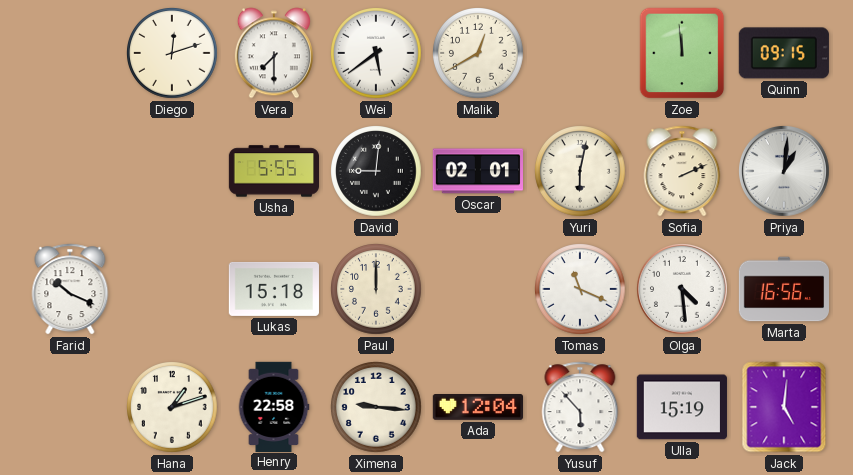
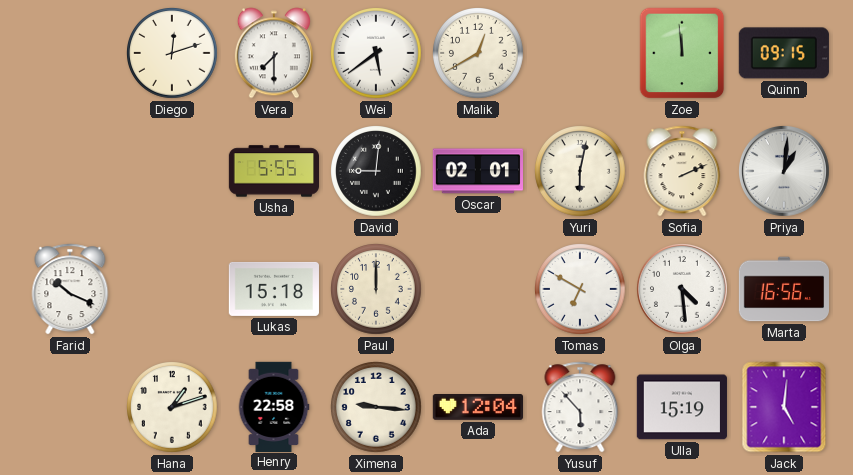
Tomas: 11:19 -> 6:50 (581, 290)
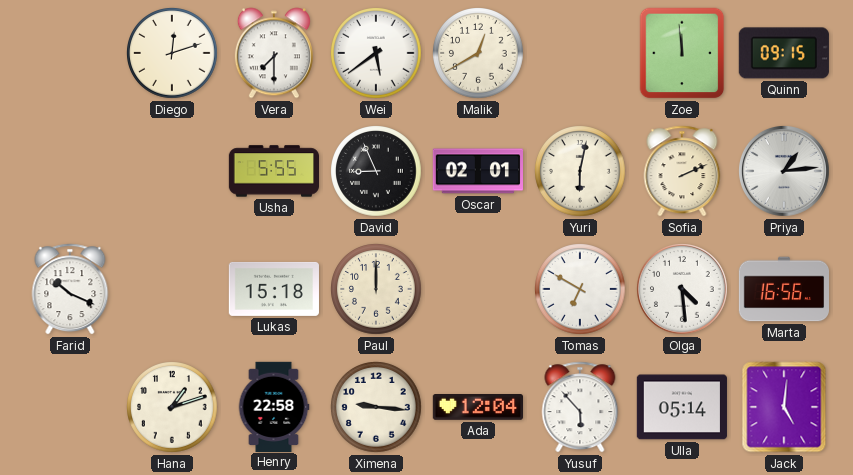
David: 9:01 -> 8:56 (377, 172)
Priya: 1:01 -> 1:14 (785, 172)
Ulla: 15:19 -> 05:14 (682, 407)
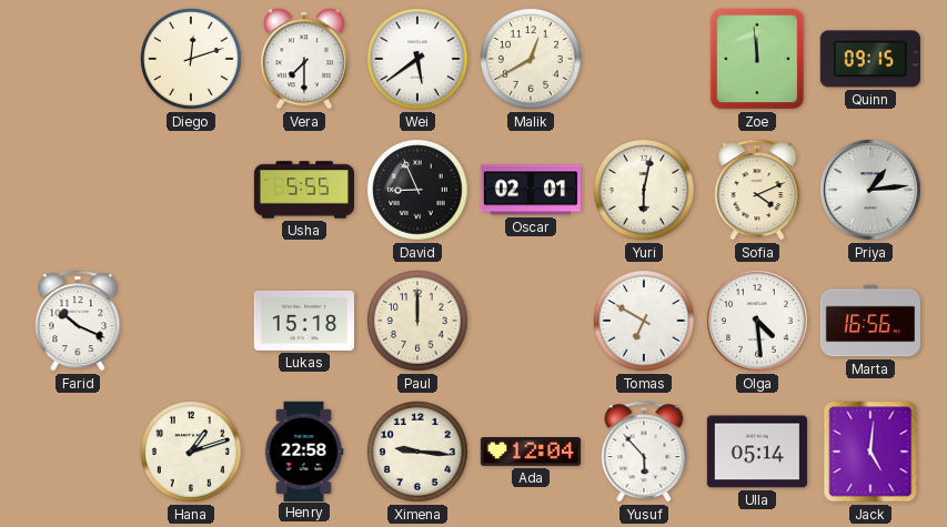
Sofia: 2:11 -> 4:11 (757, 190)
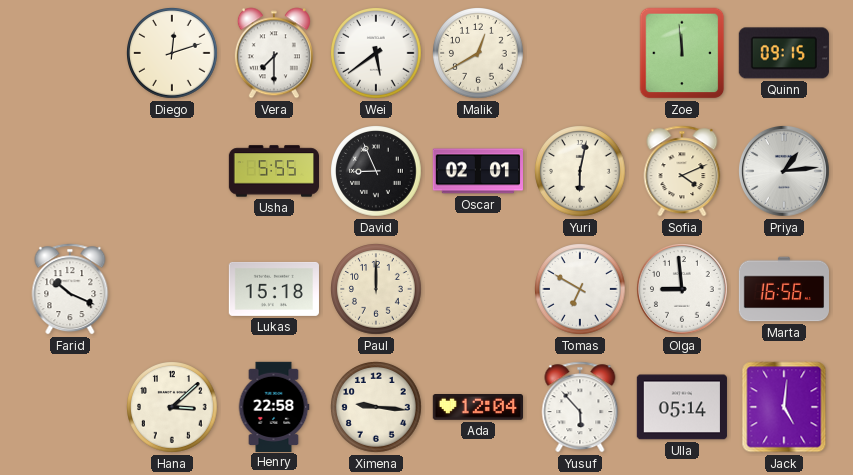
Olga: 4:29 -> 8:59 (683, 290)
Hana: 1:12 -> 3:08 (173, 408)
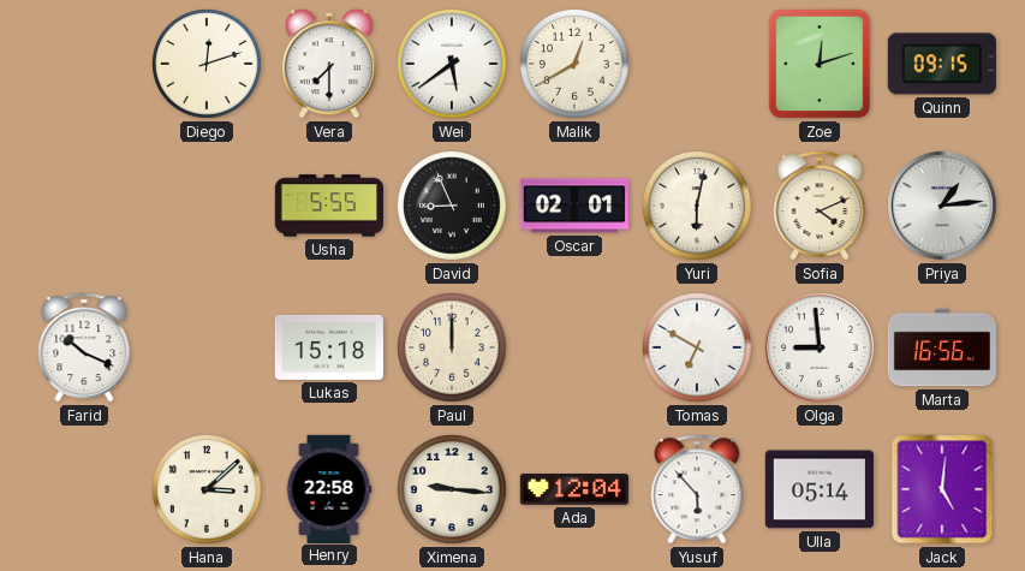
Zoe: 11:59 -> 12:12 (820, 64)
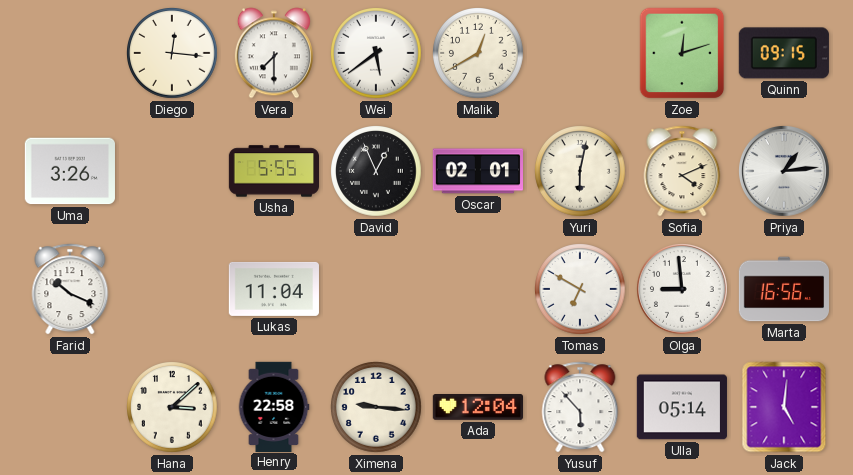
Diego: 12:12 -> 12:16 (173, 54)
Uma: none -> 3:26 (70, 171)
David: 8:56 -> 12:56 (377, 172)
Lukas: 15:18 -> 11:04 (273, 289)
Paul: 12:00 -> none (453, 349)
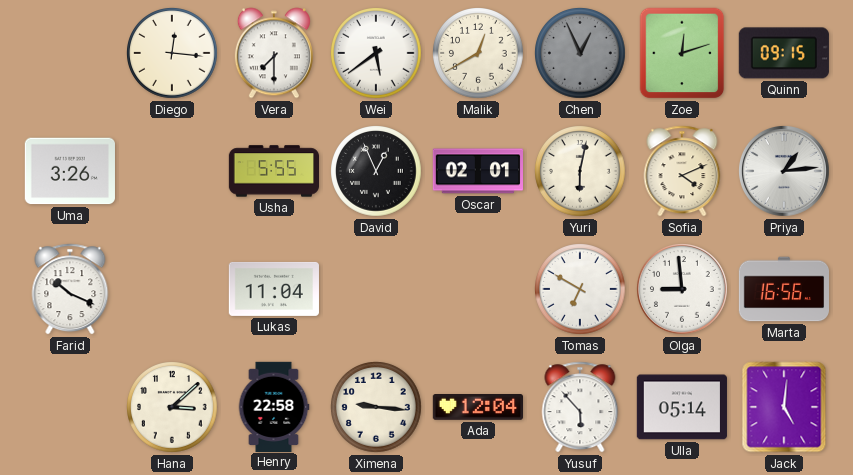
Chen: none -> 12:56 (581, 54)
